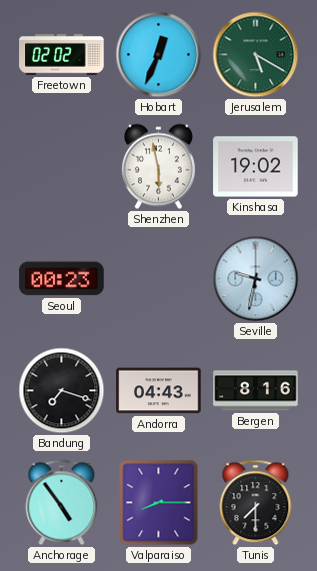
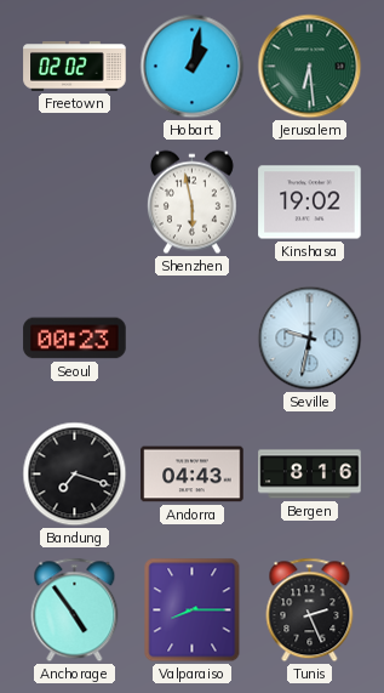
Hobart: 12:34 -> 1:02 (193, 67)
Jerusalem: 5:20 -> 6:29 (310, 67)
Tunis: 7:30 -> 2:26 (310, 610)
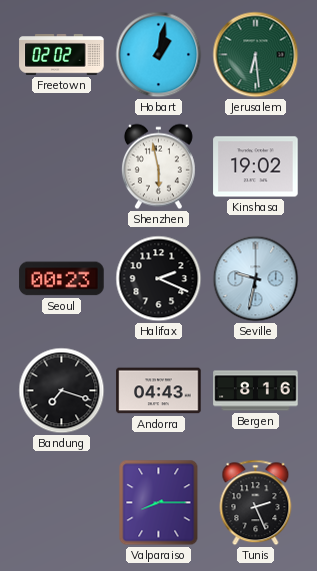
Halifax: none -> 2:19 (159, 279)
Anchorage: 4:54 -> none (75, 610)
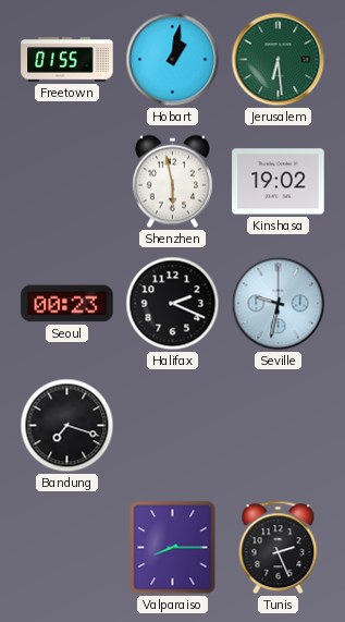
Freetown: 02:02 -> 01:55 (67, 60)
Andorra: 04:43 -> none (159, 391)
Bergen: 8:16 -> none (256, 391)
